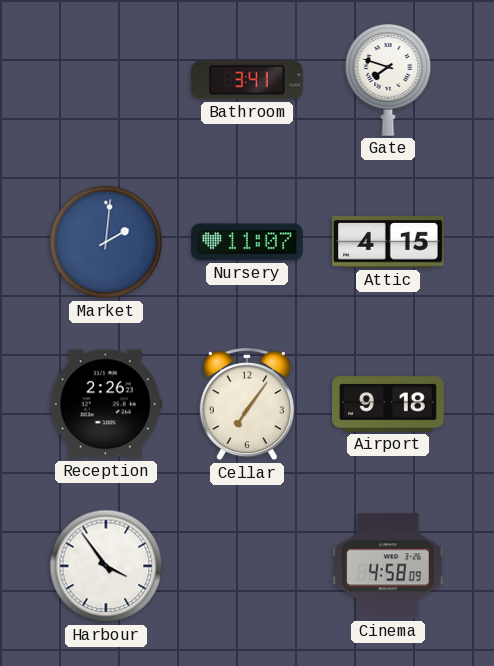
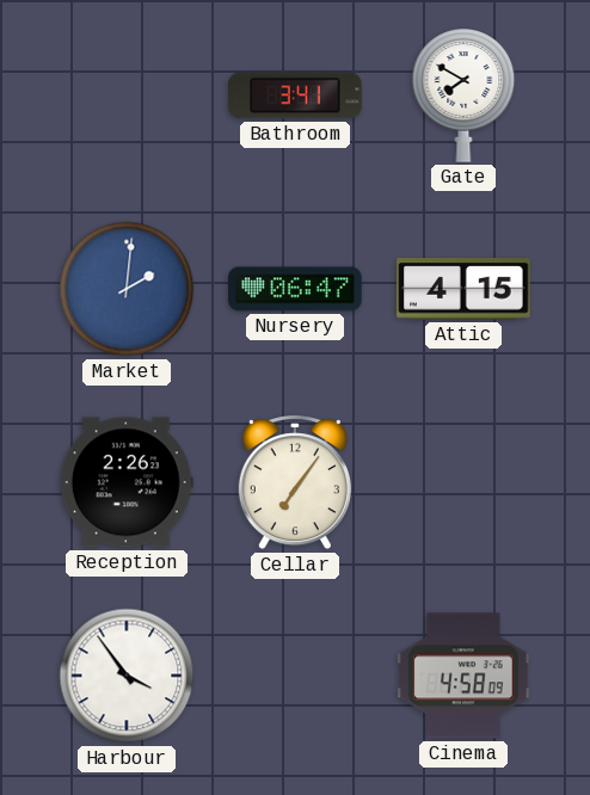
Gate: 7:48 -> 7:50 (463, 95)
Nursery: 11:07 -> 06:47 (295, 289)
Airport: 9:18 -> none (388, 404)
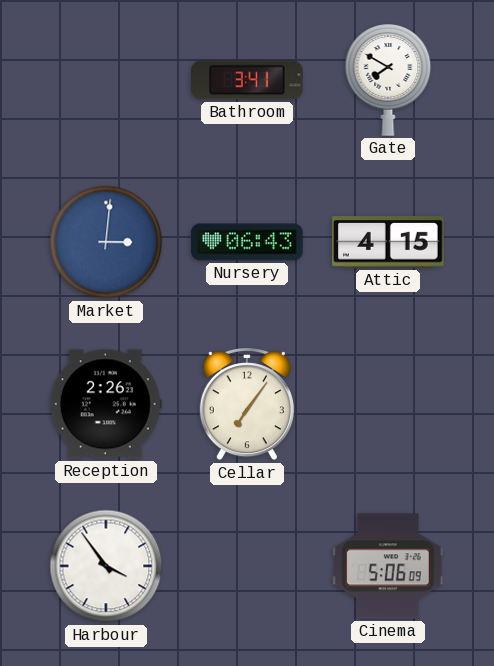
Market: 2:01 -> 3:01 (106, 242)
Nursery: 06:47 -> 06:43 (247, 242)
Cinema: 4:58 -> 5:06 (388, 566)
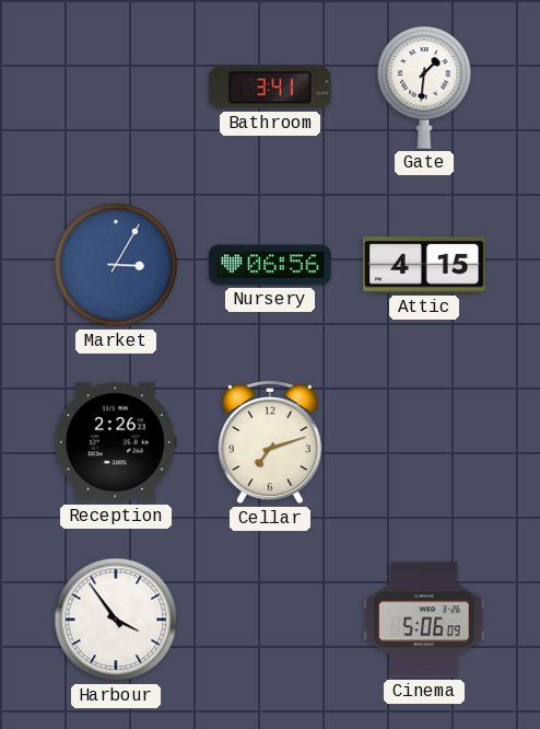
Gate: 7:50 -> 1:31 (424, 88)
Market: 3:01 -> 3:05 (116, 265)
Nursery: 06:43 -> 06:56 (270, 265)
Cellar: 7:06 -> 7:12 (270, 443)
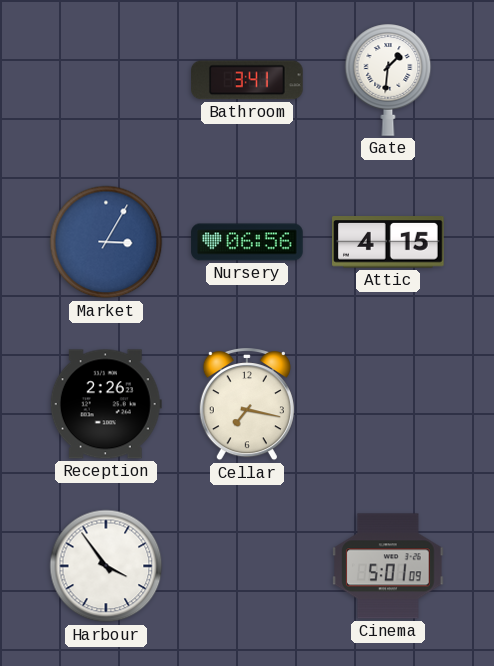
Cellar: 7:12 -> 7:17 (247, 405)
Cinema: 5:06 -> 5:01 (388, 566)
